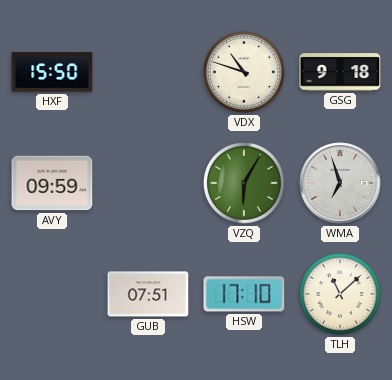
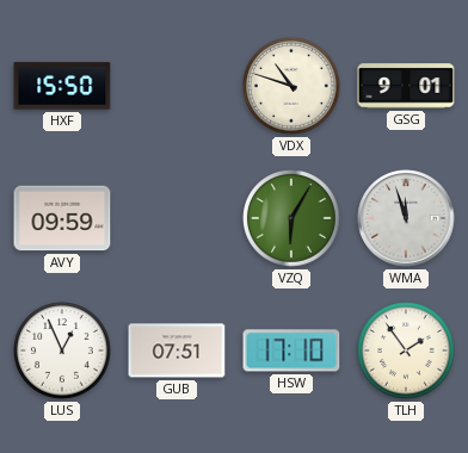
GSG: 9:18 -> 9:01 (406, 86)
WMA: 6:57 -> 11:57 (406, 218)
LUS: none -> 12:56 (62, 350)
TLH: 11:08 -> 1:54 (406, 350)
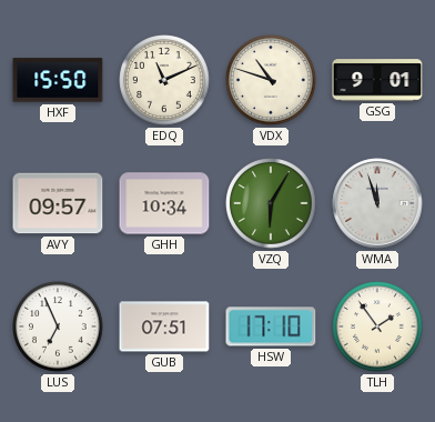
EDQ: none -> 11:11 (164, 80)
AVY: 09:59 -> 09:57 (58, 203)
GHH: none -> 10:34 (164, 203)
LUS: 12:56 -> 6:56 (58, 326)
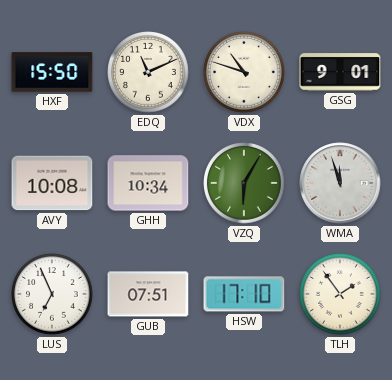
AVY: 09:57 -> 10:08 (52, 183)
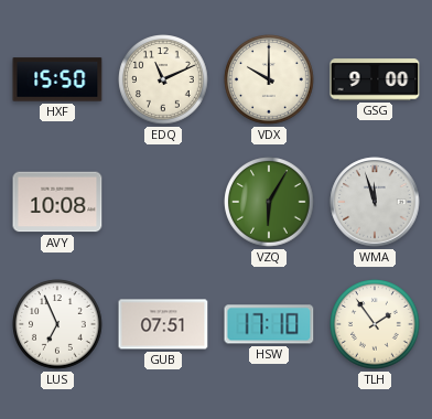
VDX: 10:48 -> 10:00 (269, 79)
GSG: 9:01 -> 9:00 (375, 79)
GHH: 10:34 -> none (148, 183)
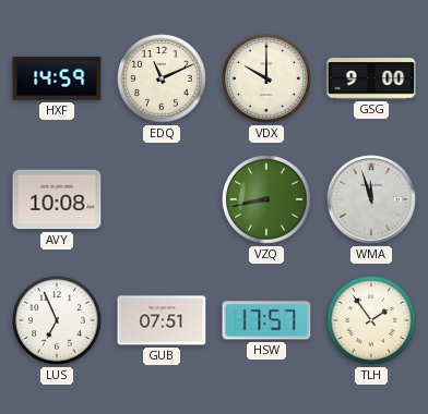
HXF: 15:50 -> 14:59 (57, 78)
VZQ: 6:05 -> 8:43 (266, 199)
HSW: 17:10 -> 17:57 (266, 320)
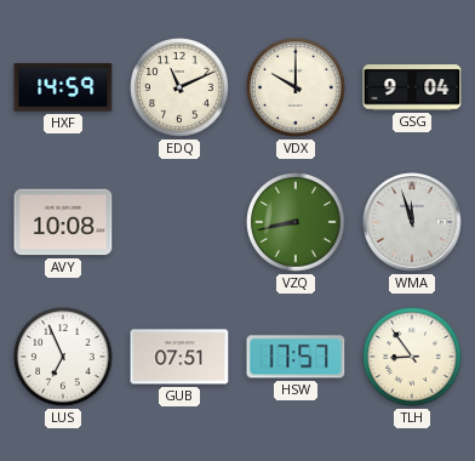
GSG: 9:00 -> 9:04 (412, 87)
TLH: 1:54 -> 8:54 (412, 357)
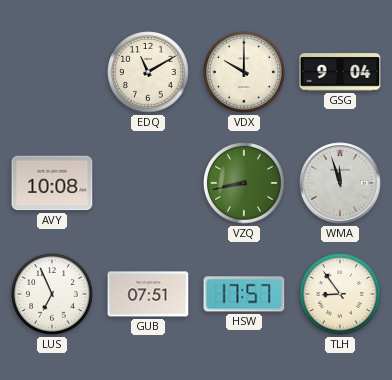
HXF: 14:59 -> none (63, 87)
EDQ: 11:11 -> 11:10 (148, 72)
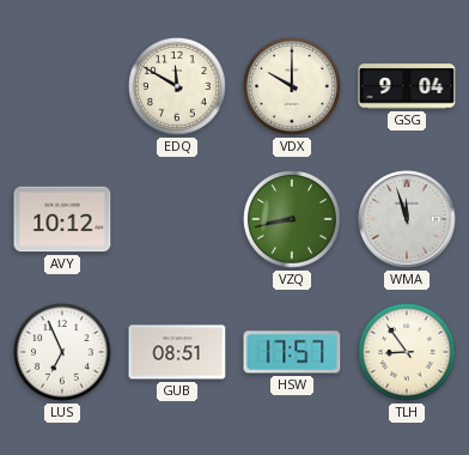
EDQ: 11:10 -> 11:50 (177, 86)
AVY: 10:08 -> 10:12 (62, 219)
GUB: 07:51 -> 08:51 (177, 352)
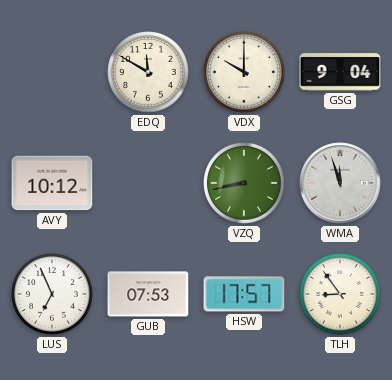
GUB: 08:51 -> 07:53 (148, 294)
